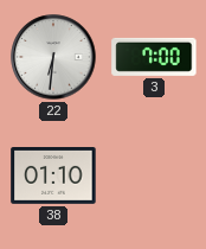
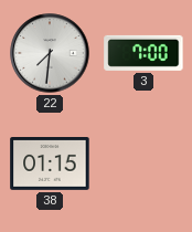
22: 6:31 -> 7:31 (50, 53)
38: 01:10 -> 01:15 (50, 165)
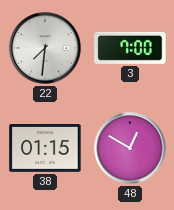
48: none -> 12:50 (130, 148)
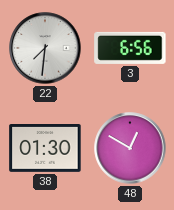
3: 7:00 -> 6:56 (130, 48)
38: 01:15 -> 01:30 (45, 149)
